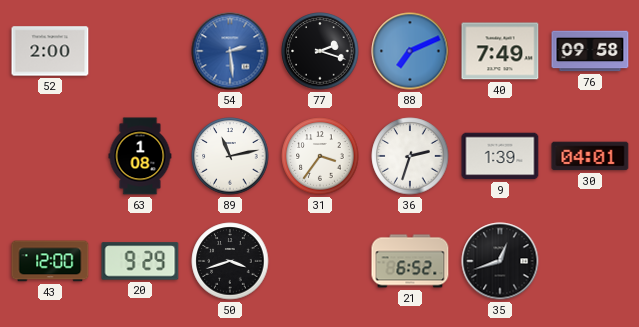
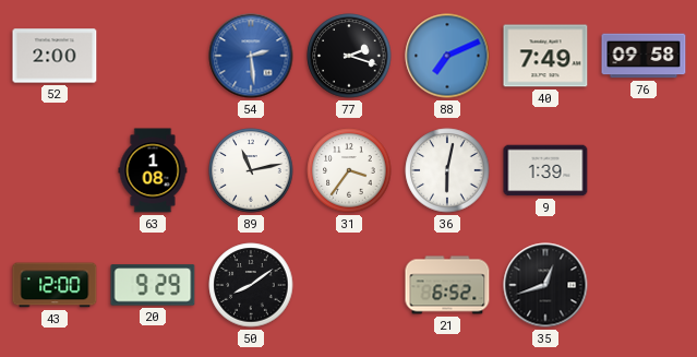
36: 2:33 -> 6:02 (447, 170)
30: 04:01 -> none (590, 156)
50: 3:42 -> 8:09 (251, 285)
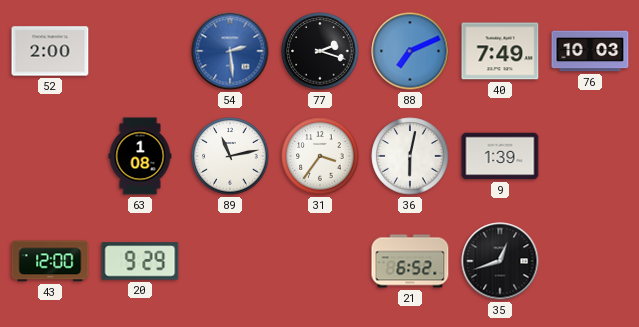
76: 09:58 -> 10:03 (590, 51)
50: 8:09 -> none (251, 285)
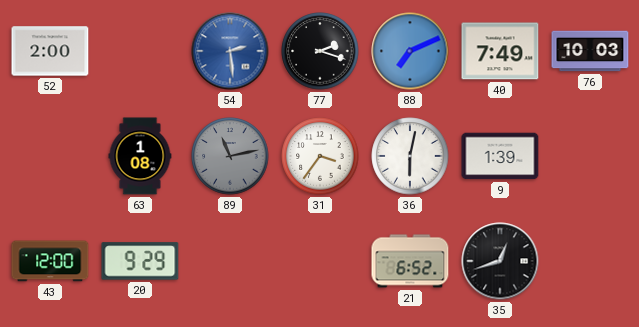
89 dial: white -> grey (230, 156)
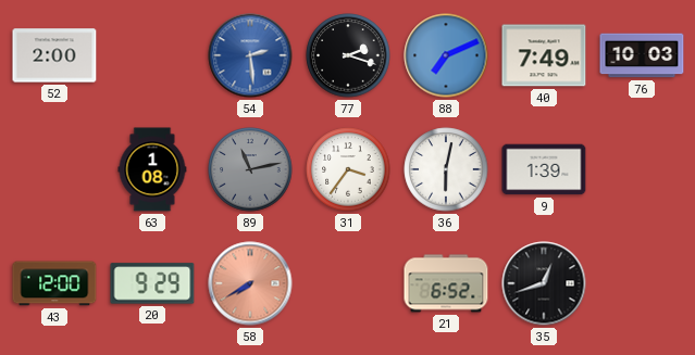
58: none -> 7:40 (250, 283)
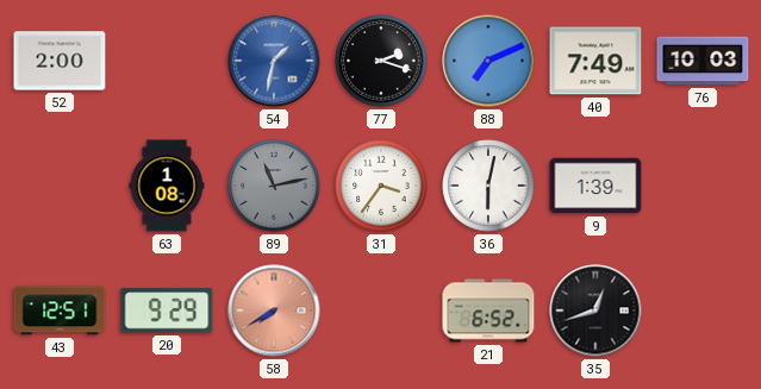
54: 2:29 -> 1:32 (274, 61)
43: 12:00 -> 12:51 (60, 310)
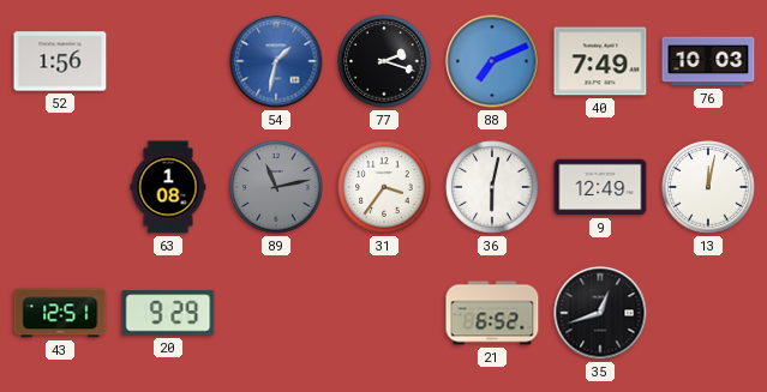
52: 2:00 -> 1:56 (60, 61)
9: 1:39 -> 12:49 (600, 187)
13: none -> 12:02 (708, 187)
58: 7:40 -> none (274, 310)
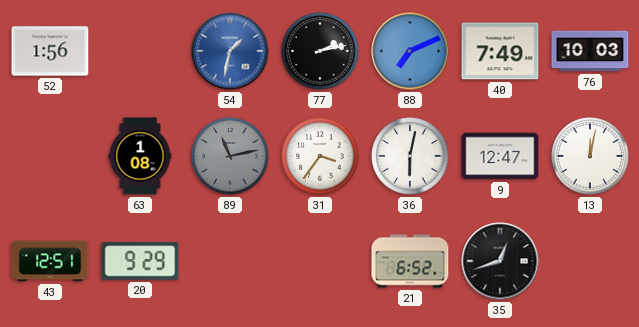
77: 2:18 -> 2:13 (320, 51)
9: 12:49 -> 12:47 (500, 156)
